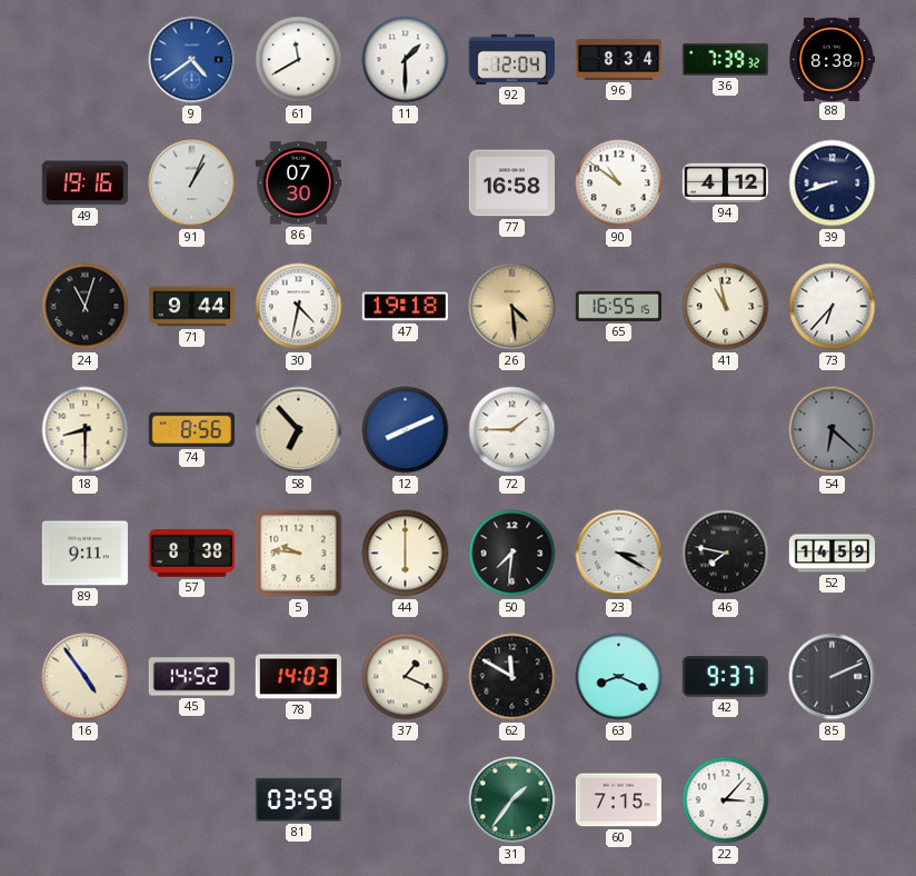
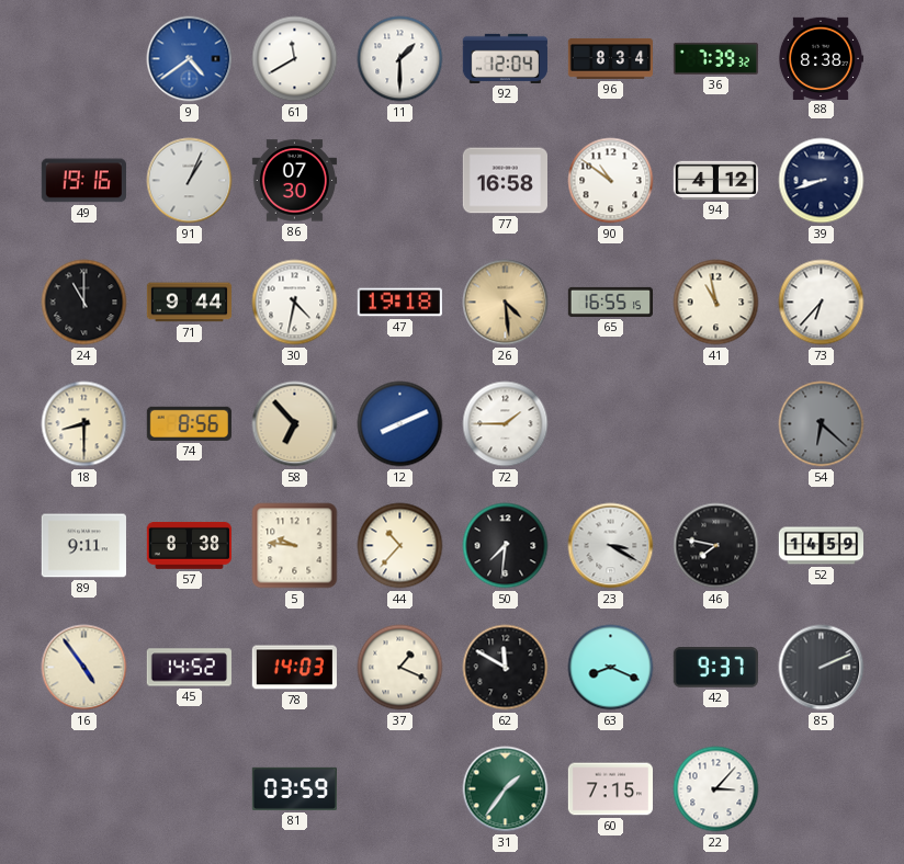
24: 11:03 -> 11:00 (84, 303)
44: 6:00 -> 10:37 (400, 546)
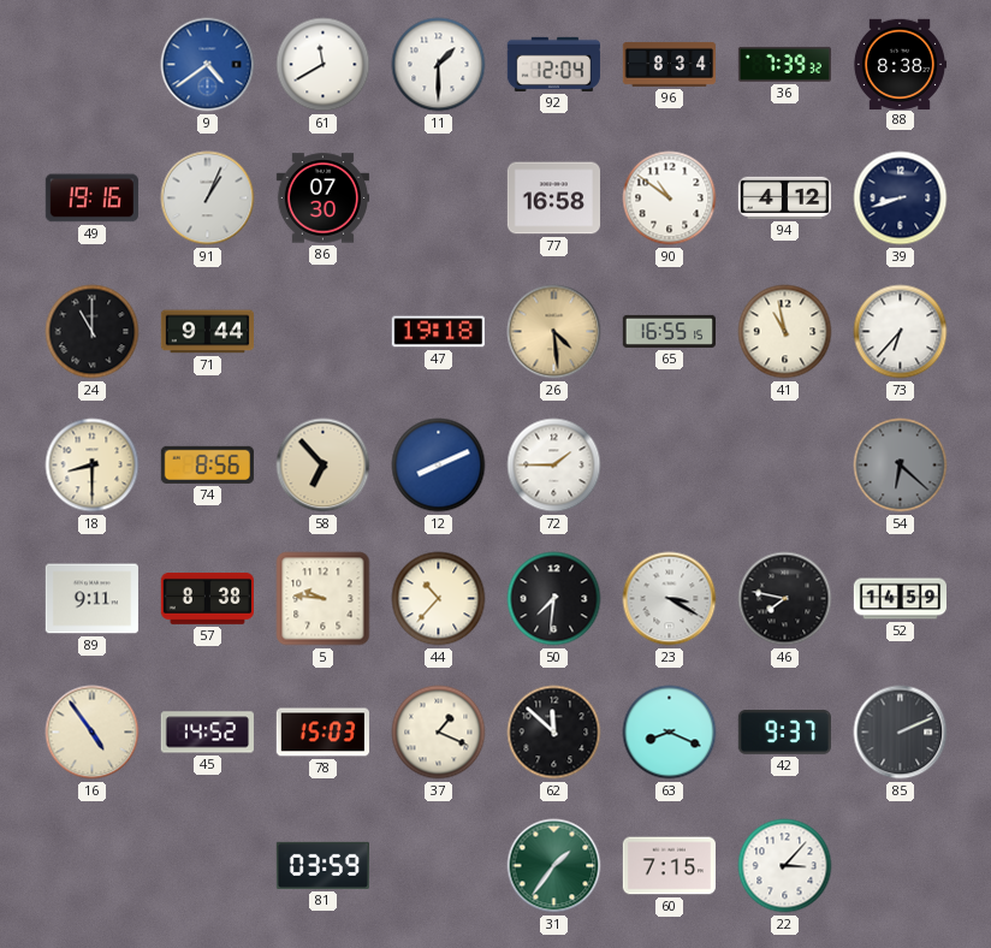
30: 4:32 -> none (295, 303)
78: 14:03 -> 15:03 (322, 733)
62: 11:50 -> 11:52 (554, 733)
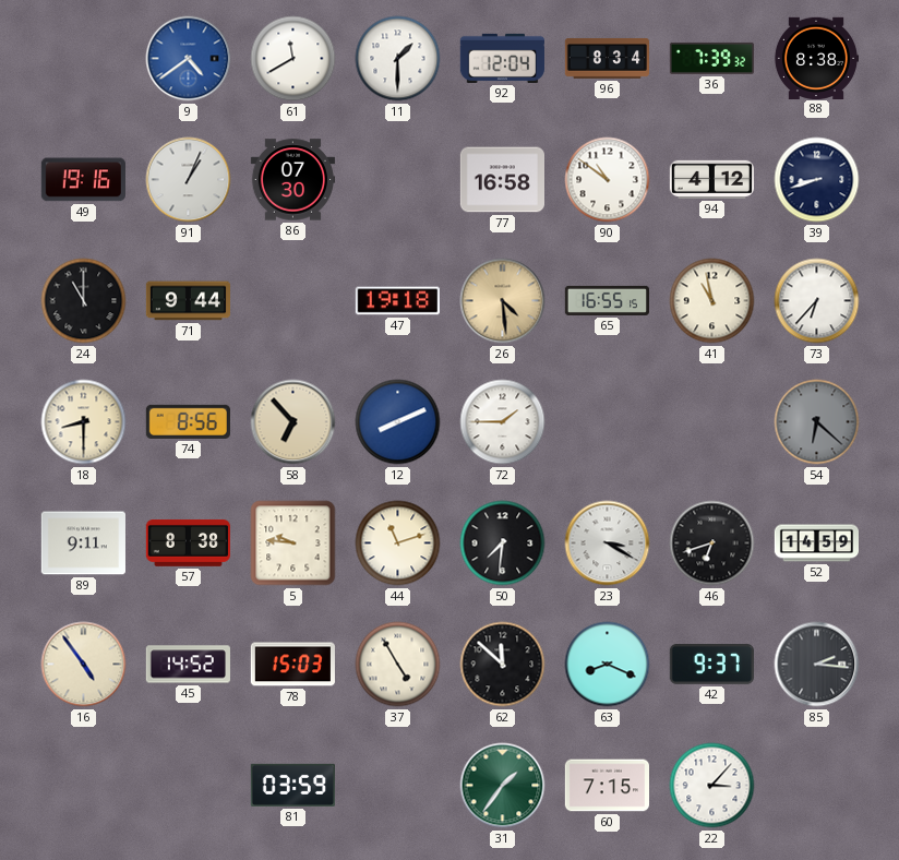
44: 10:37 -> 11:12 (398, 544)
46: 7:47 -> 6:42 (712, 544)
37: 1:19 -> 4:55 (398, 665)
85: 2:11 -> 2:16 (817, 665)
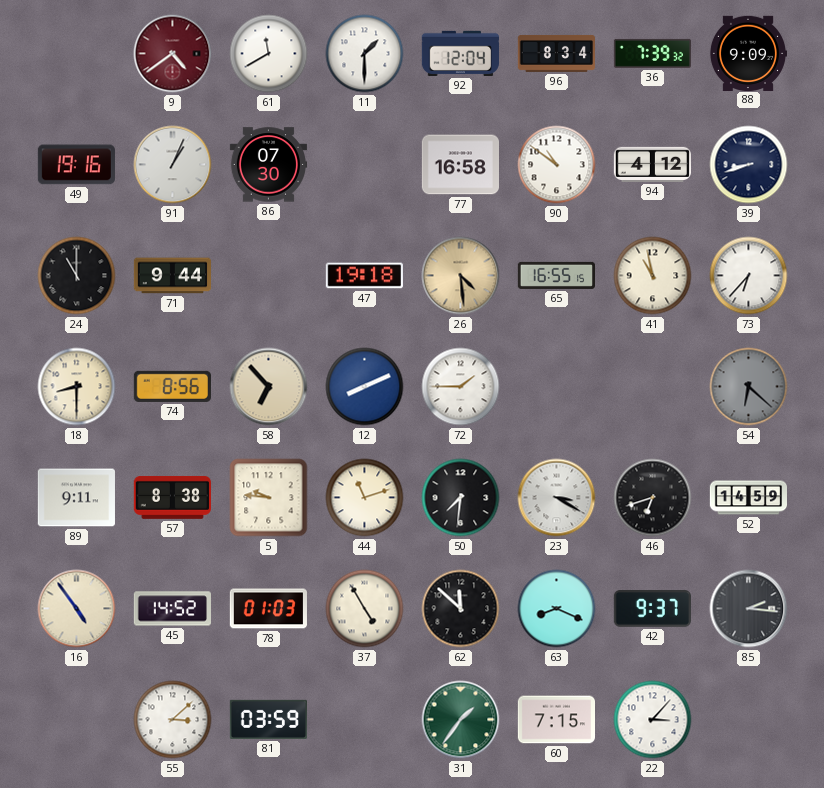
9 dial: blue -> burgundy (173, 54)
88: 8:38 -> 9:09 (747, 53)
78: 15:03 -> 01:03 (268, 609)
55: none -> 3:08 (173, 720)
